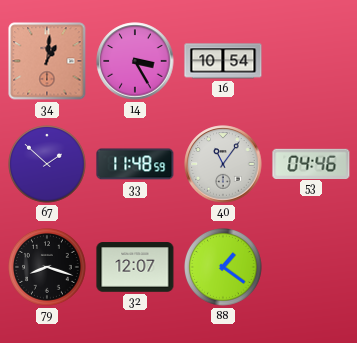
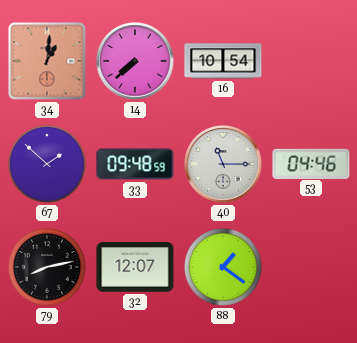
14: 3:25 -> 7:38 (135, 61)
33: 11:48 -> 09:48 (135, 164)
40: 11:06 -> 11:15 (223, 164)
79: 8:18 -> 8:13 (48, 268)
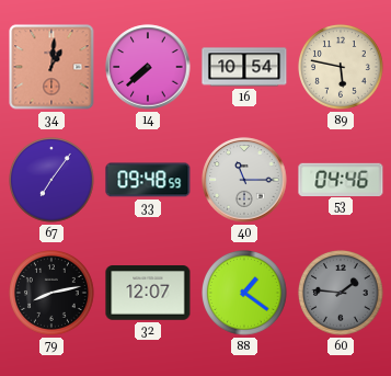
89: none -> 5:47 (342, 68)
67: 1:52 -> 7:06 (53, 181)
60: none -> 1:46 (342, 294)
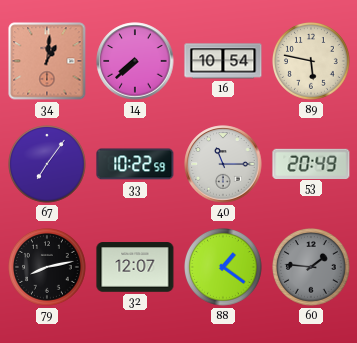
33: 09:48 -> 10:22 (135, 164)
53: 04:46 -> 20:49 (311, 163)
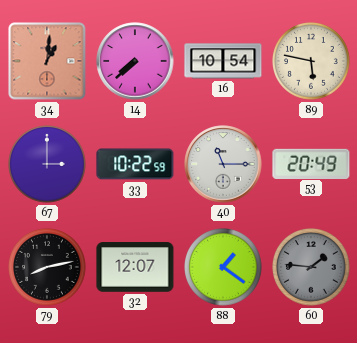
67: 7:06 -> 3:00 (48, 165)
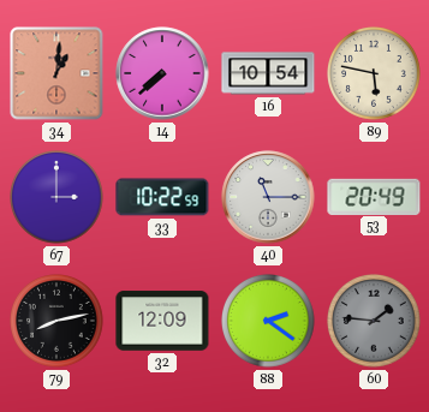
32: 12:07 -> 12:09 (162, 321)
88: 1:21 -> 2:21 (269, 322)
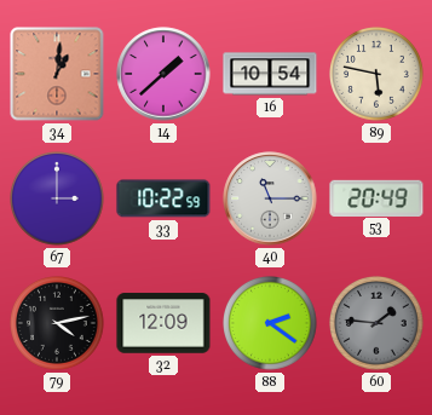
14: 7:38 -> 1:38 (163, 74)
79: 8:13 -> 4:13 (58, 324)
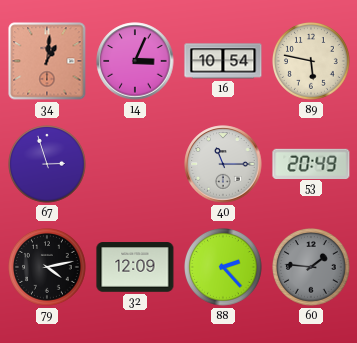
14: 1:38 -> 3:04 (135, 61)
67: 3:00 -> 2:57 (48, 165)
33: 10:22 -> none (163, 198)
88: 2:21 -> 2:23 (224, 268)
